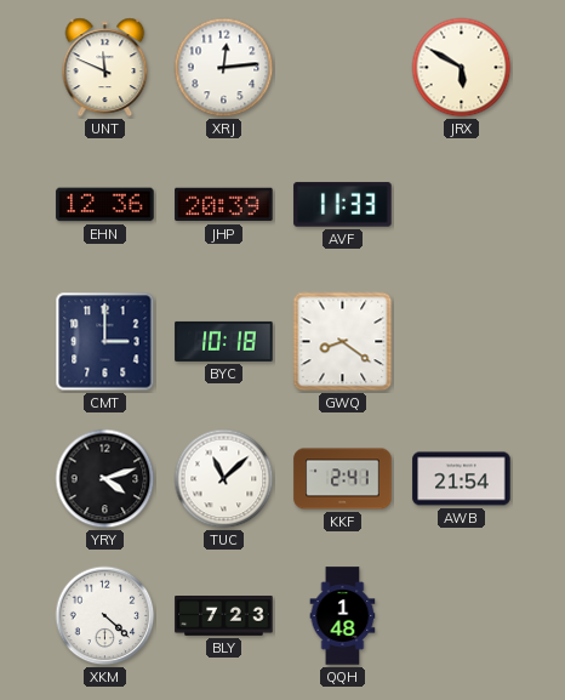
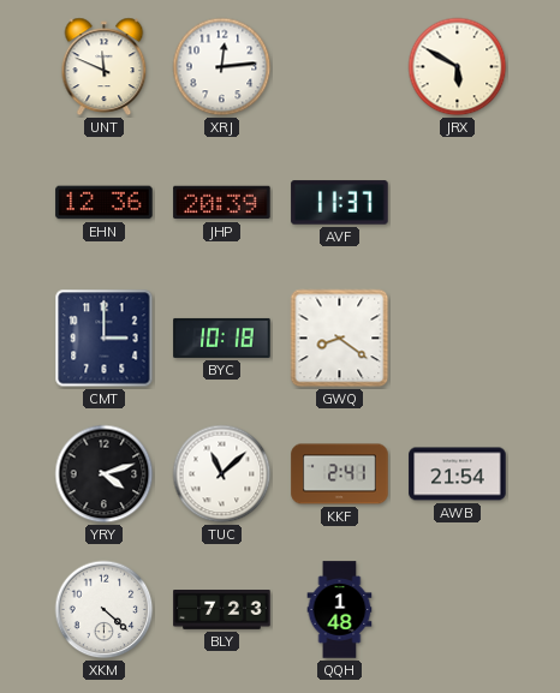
AVF: 11:33 -> 11:37 (340, 203)
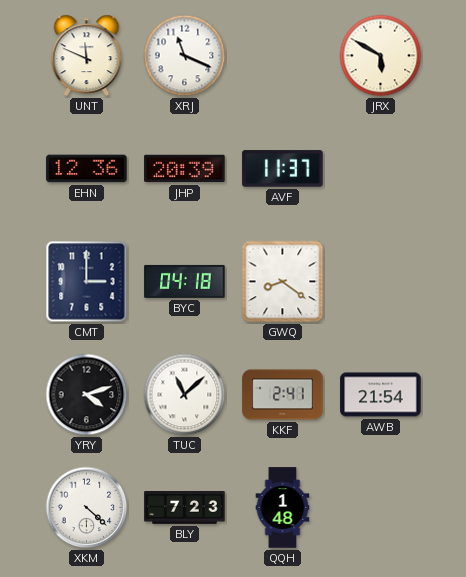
XRJ: 12:14 -> 11:19 (185, 56)
BYC: 10:18 -> 04:18 (185, 281)
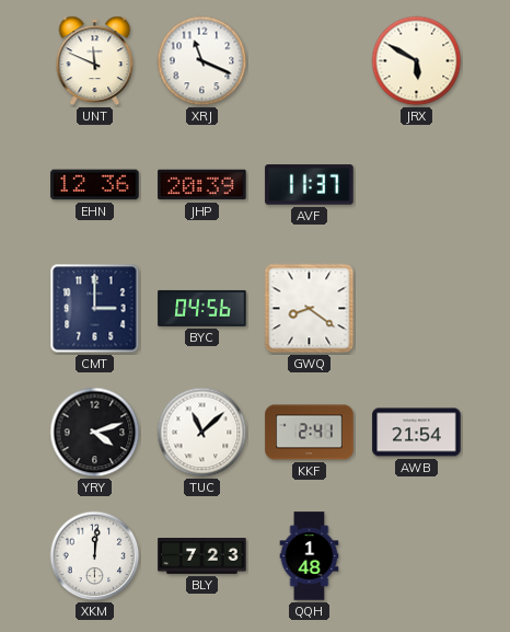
BYC: 04:18 -> 04:56 (202, 308)
XKM: 4:22 -> 12:01 (95, 556)
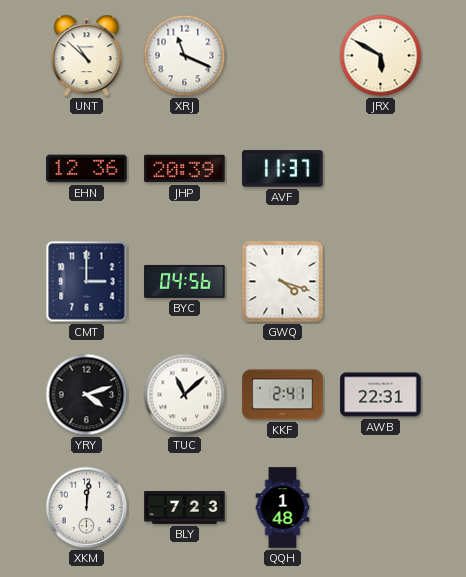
UNT: 11:49 -> 10:52 (87, 56)
GWQ: 8:21 -> 4:18 (283, 282)
AWB: 21:54 -> 22:31 (381, 395)
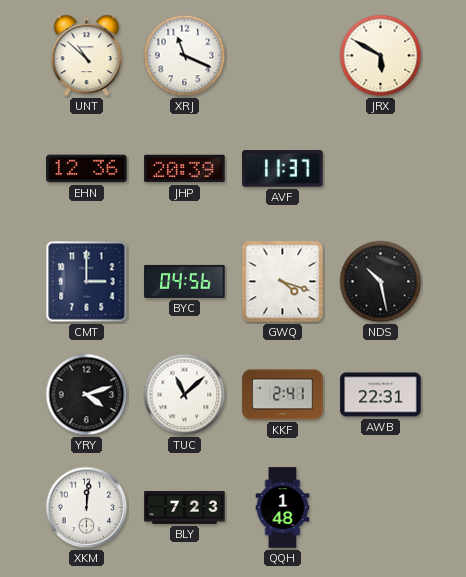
NDS: none -> 10:28 (381, 282)
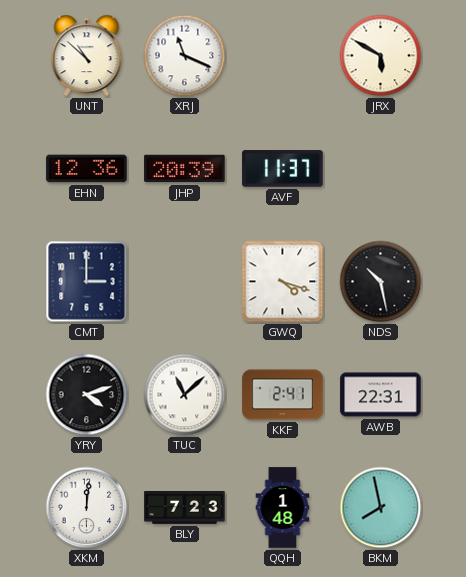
BYC: 04:56 -> none (185, 281)
BKM: none -> 7:58 (381, 508)
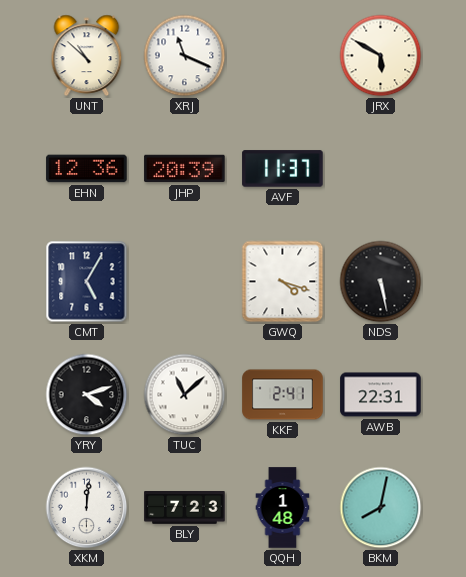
CMT: 3:00 -> 5:05 (87, 282)
NDS: 10:28 -> 5:28 (381, 282)
BKM: 7:58 -> 8:02 (381, 508)
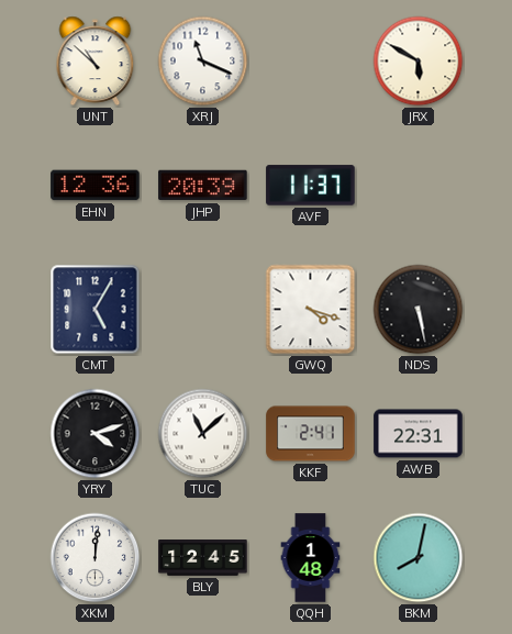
BLY: 7:23 -> 12:45 (203, 558)
